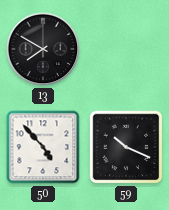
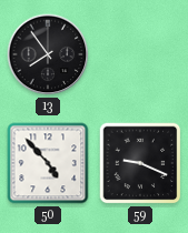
13: 7:50 -> 7:54 (48, 54)
59: 10:19 -> 9:19 (140, 163)
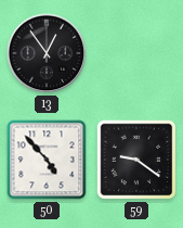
13: 7:54 -> 12:54 (47, 53)
59: 9:19 -> 9:21 (136, 160)
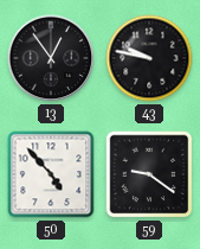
43: none -> 9:47 (149, 58)
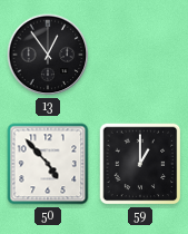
43: 9:47 -> none (149, 58)
59: 9:21 -> 1:00 (140, 164)
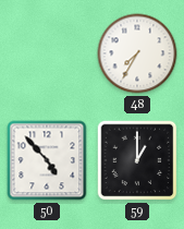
13: 12:54 -> none (48, 55)
48: none -> 7:35 (137, 53)
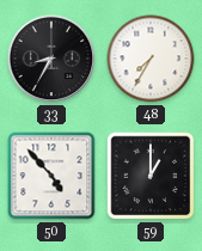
33: none -> 8:35 (51, 59)
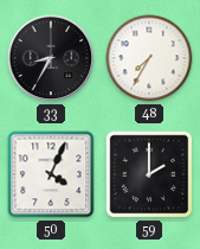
50: 4:53 -> 4:04 (51, 174)
59: 1:00 -> 2:00 (149, 174)
